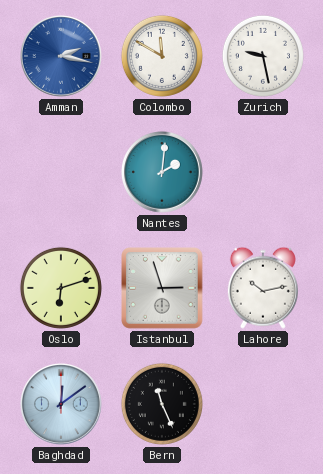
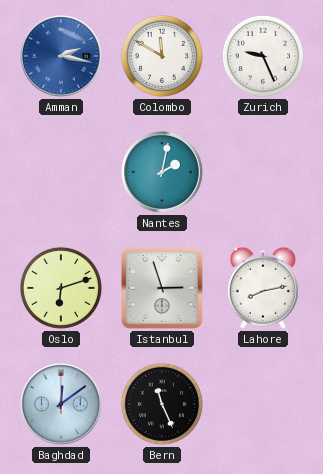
Zurich: 9:28 -> 9:26 (263, 56)
Nantes: 2:01 -> 2:02 (163, 173)
Lahore: 10:13 -> 8:13 (263, 288)
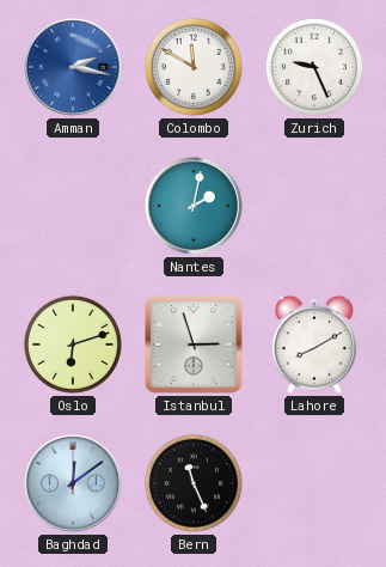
Lahore: 8:13 -> 8:10 (314, 345)
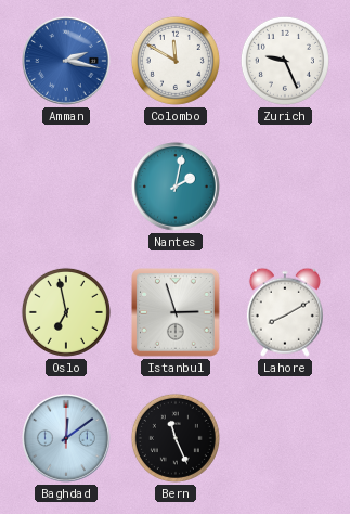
Oslo: 6:12 -> 6:58 (66, 312)
